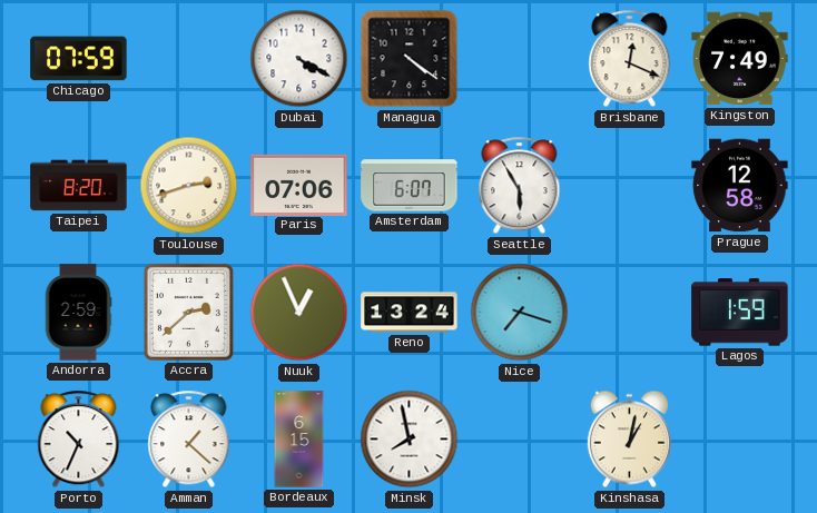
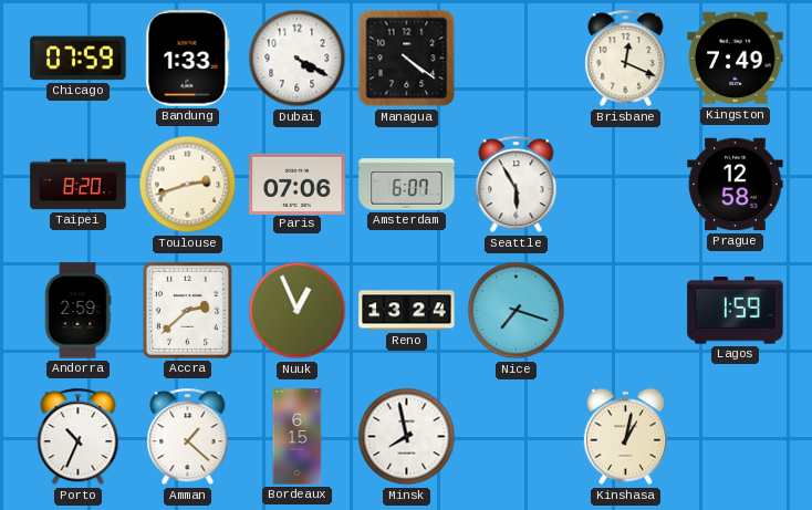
Bandung: none -> 1:33 (188, 59)
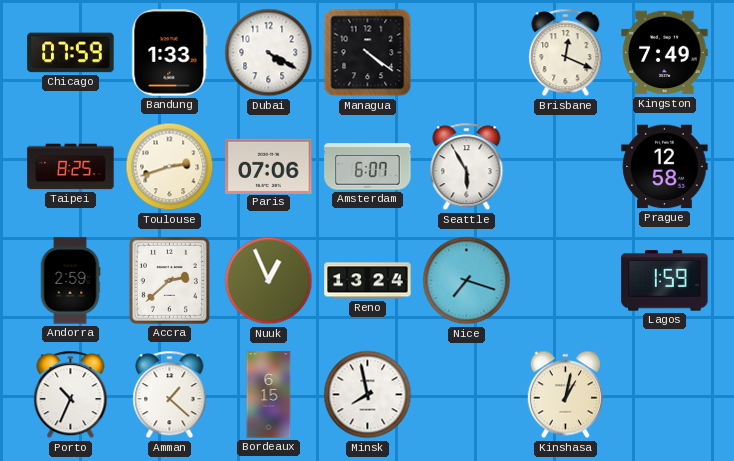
Taipei: 8:20 -> 8:25 (71, 167)
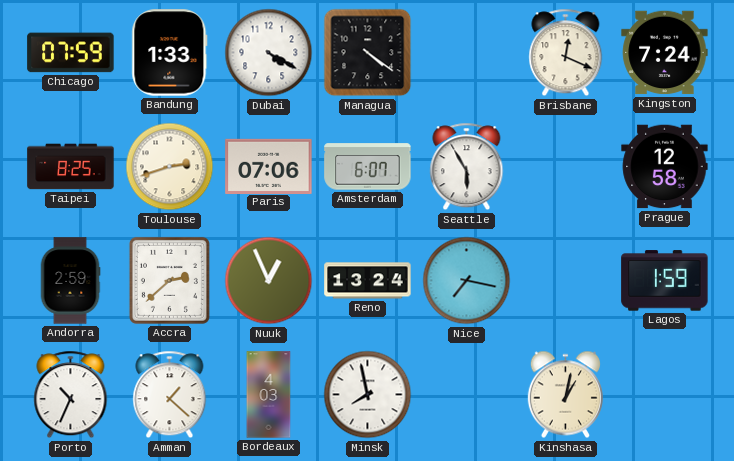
Kingston: 7:49 -> 7:24 (665, 53)
Nice: 7:18 -> 7:17 (467, 281)
Bordeaux: 6:15 -> 4:03 (269, 395)
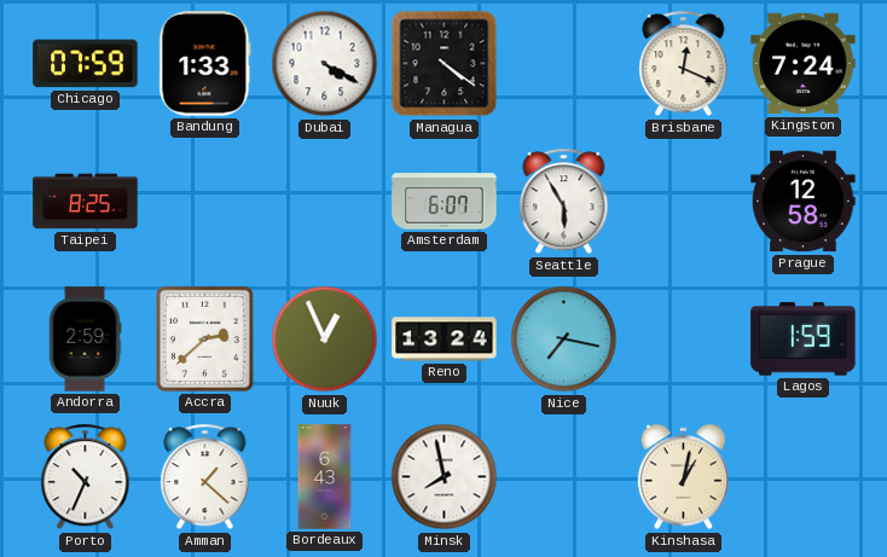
Toulouse: 2:42 -> none (170, 167)
Paris: 07:06 -> none (269, 166)
Bordeaux: 4:03 -> 6:43 (325, 477)
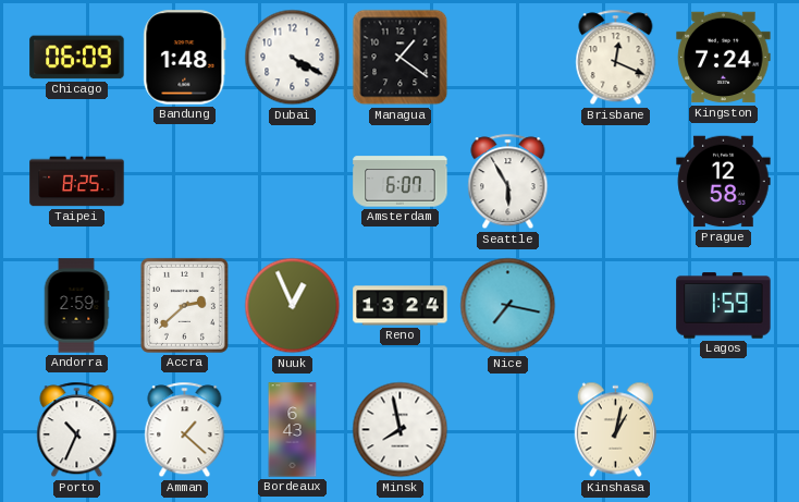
Chicago: 07:59 -> 06:09 (77, 58)
Bandung: 1:33 -> 1:48 (185, 58)
Managua: 4:21 -> 1:21 (401, 58)
